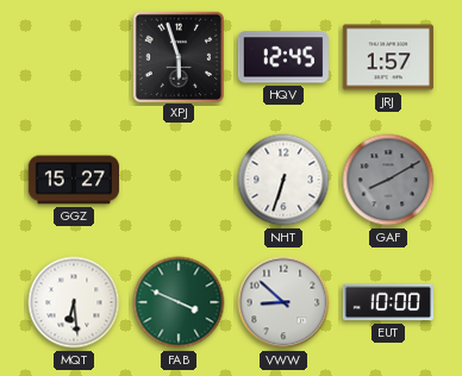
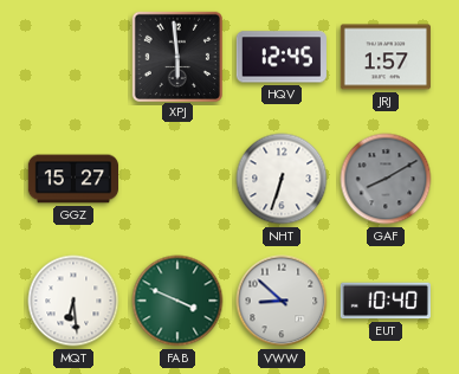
XPJ: 5:57 -> 5:59 (176, 56)
EUT: 10:00 -> 10:40 (384, 301)
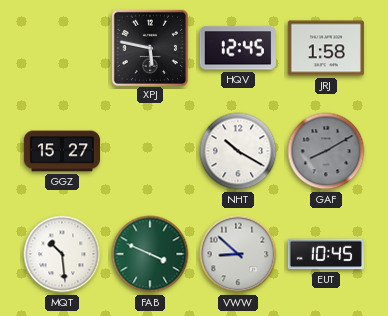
XPJ: 5:59 -> 5:47 (149, 47)
JRJ: 1:57 -> 1:58 (326, 48)
NHT: 6:33 -> 10:20 (238, 151)
MQT: 6:29 -> 10:29 (62, 254)
EUT: 10:40 -> 10:45 (325, 254)
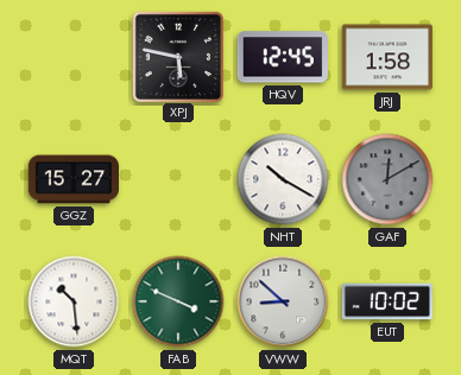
GAF: 8:10 -> 12:10 (387, 179)
EUT: 10:45 -> 10:02 (386, 301)
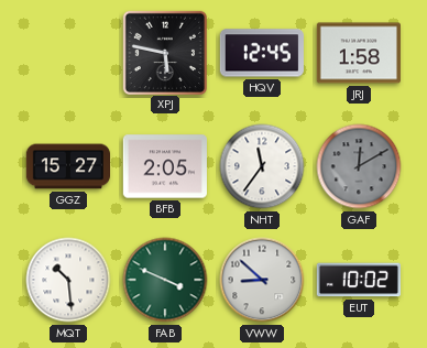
BFB: none -> 2:05 (165, 166)
NHT: 10:20 -> 11:36 (262, 166)
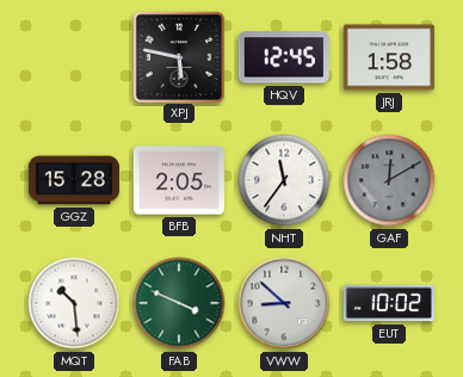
GGZ: 15:27 -> 15:28 (73, 180)
